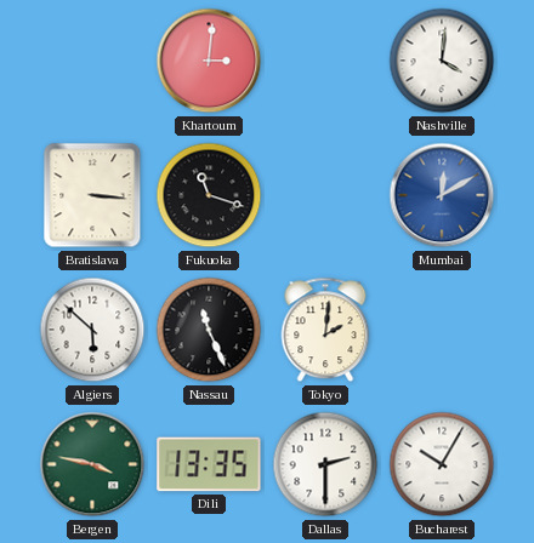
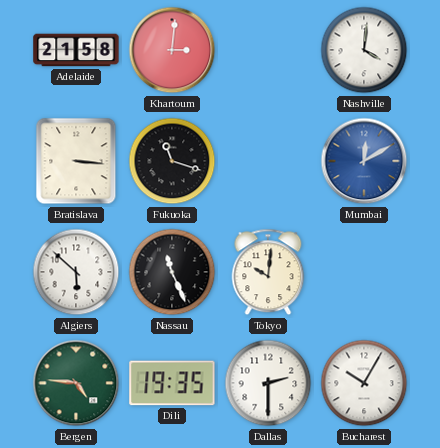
Adelaide: none -> 21:58 (76, 50)
Tokyo: 2:01 -> 10:01 (268, 272)
Bergen: 3:47 -> 4:46 (76, 383)
Dili: 13:35 -> 19:35 (172, 383)
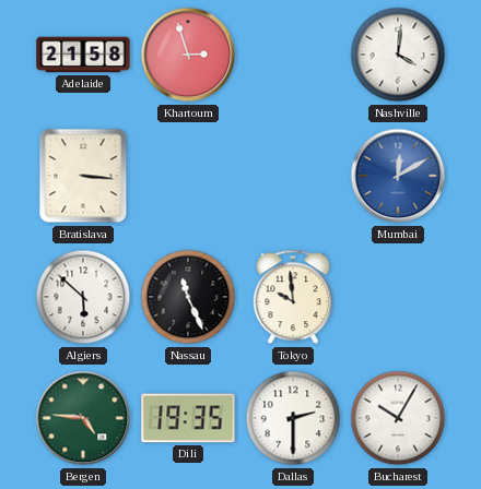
Khartoum: 3:01 -> 2:57 (188, 55)
Fukuoka: 11:18 -> none (172, 161)
Tokyo: 10:01 -> 9:59 (293, 297)
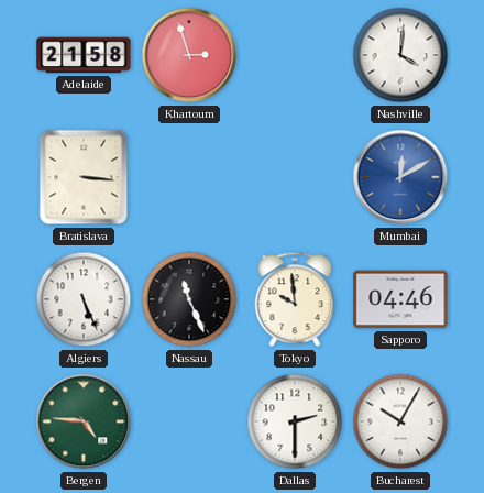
Algiers: 5:52 -> 5:26 (84, 299)
Sapporo: none -> 04:46 (400, 299)
Dili: 19:35 -> none (188, 418)
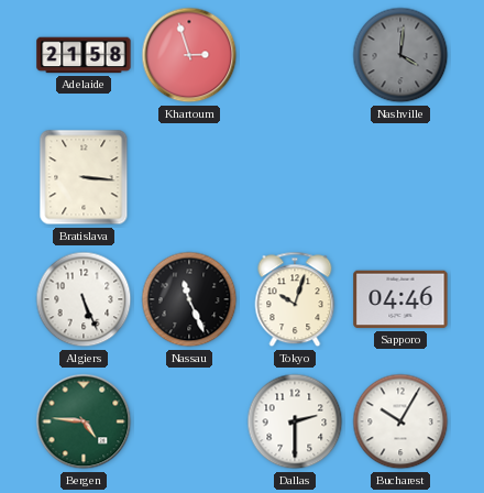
Nashville dial: white -> grey (400, 55)
Mumbai: 12:10 -> none (400, 177)
Tokyo: 9:59 -> 10:03 (295, 299)
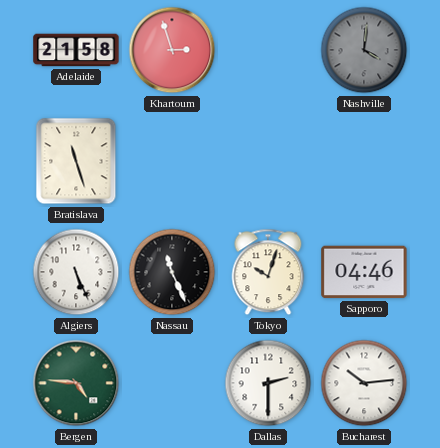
Bratislava: 3:16 -> 11:27 (76, 161)
Bucharest: 10:05 -> 10:14 (364, 383)
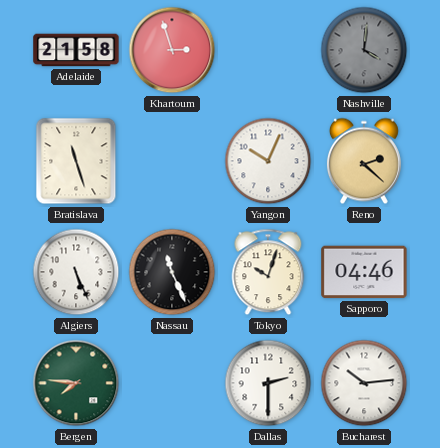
Yangon: none -> 10:04 (268, 161)
Reno: none -> 2:22 (364, 161)
Bergen: 4:46 -> 7:46 (76, 383)
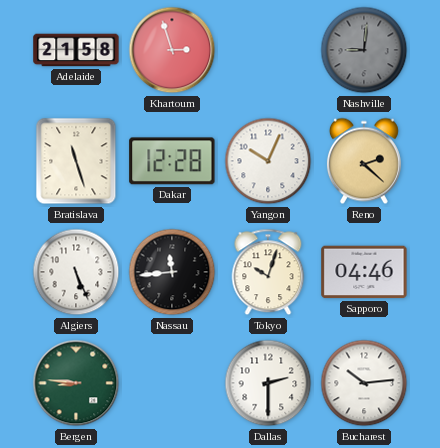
Nashville: 4:01 -> 9:01 (364, 50)
Dakar: none -> 12:28 (172, 161)
Nassau: 11:26 -> 11:44 (172, 272)
Bergen: 7:46 -> 8:46 (76, 383)
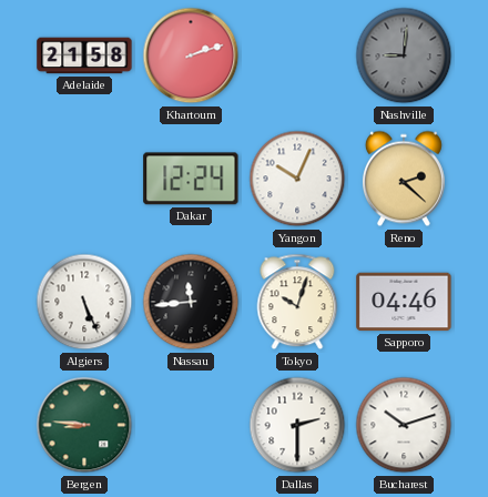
Khartoum: 2:57 -> 2:12 (191, 55)
Bratislava: 11:27 -> none (76, 161)
Dakar: 12:28 -> 12:24 (191, 179)
Bucharest: 10:14 -> 10:12 (404, 425)
